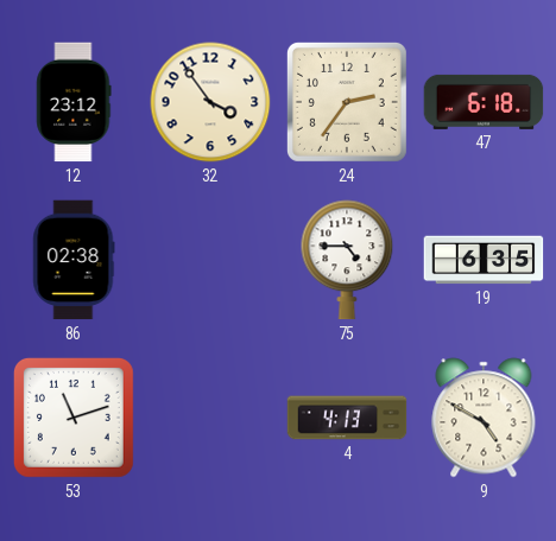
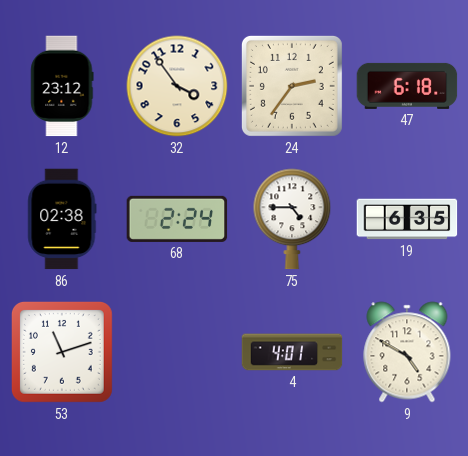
68: none -> 2:24 (177, 219)
4: 4:13 -> 4:01 (292, 352)
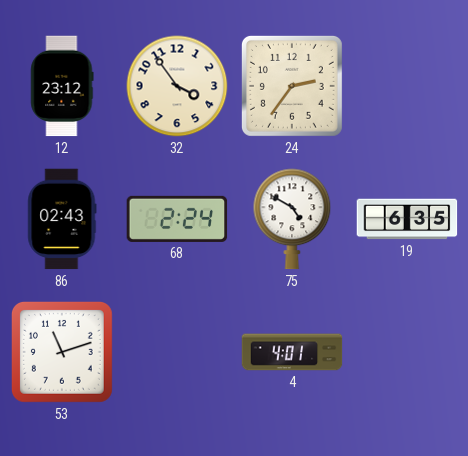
47: 6:18 -> none (407, 86)
86: 02:38 -> 02:43 (62, 219)
75: 4:45 -> 4:50 (292, 219)
9: 4:50 -> none (407, 352)
